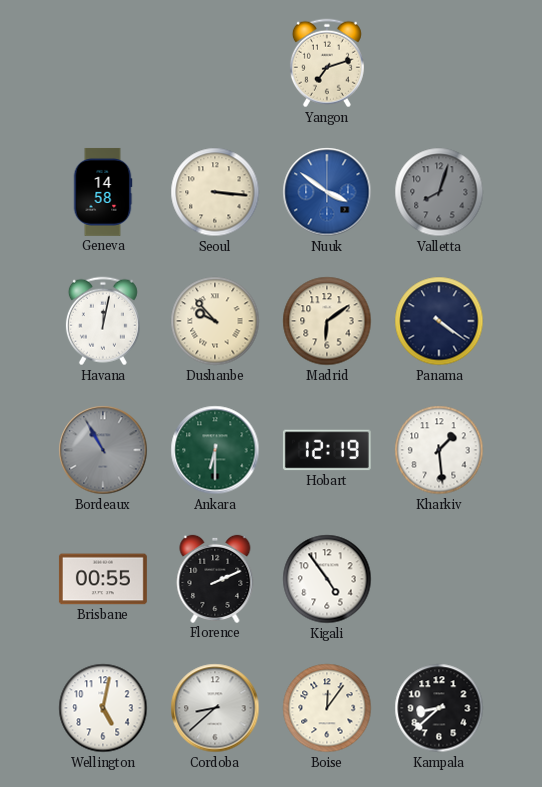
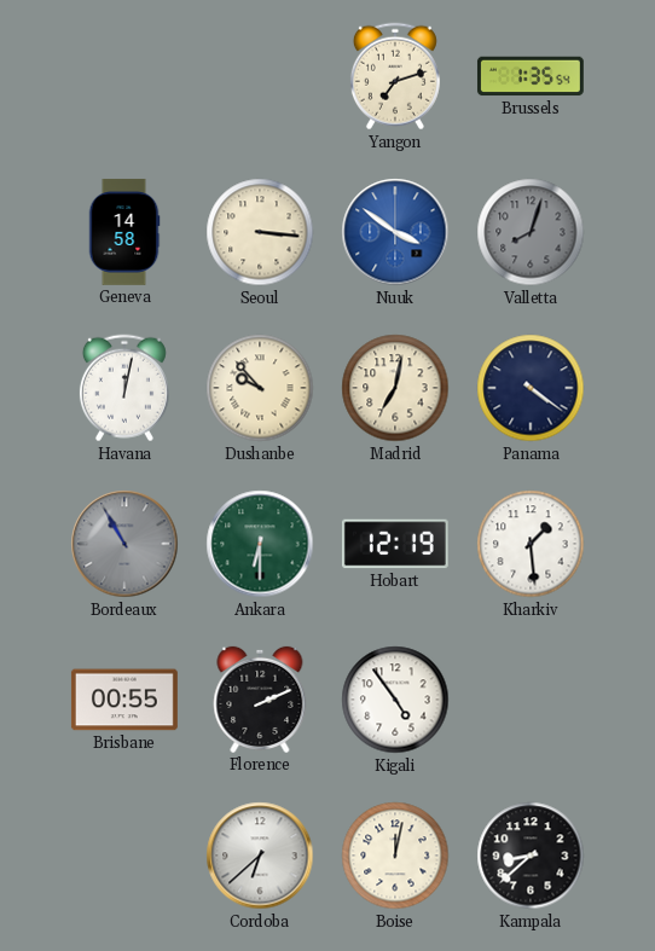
Brussels: none -> 1:35 (531, 76)
Madrid: 6:09 -> 7:02 (395, 388)
Wellington: 5:02 -> none (103, 708)
Cordoba: 8:38 -> 6:38 (260, 856)
Boise: 12:06 -> 12:02 (395, 856)
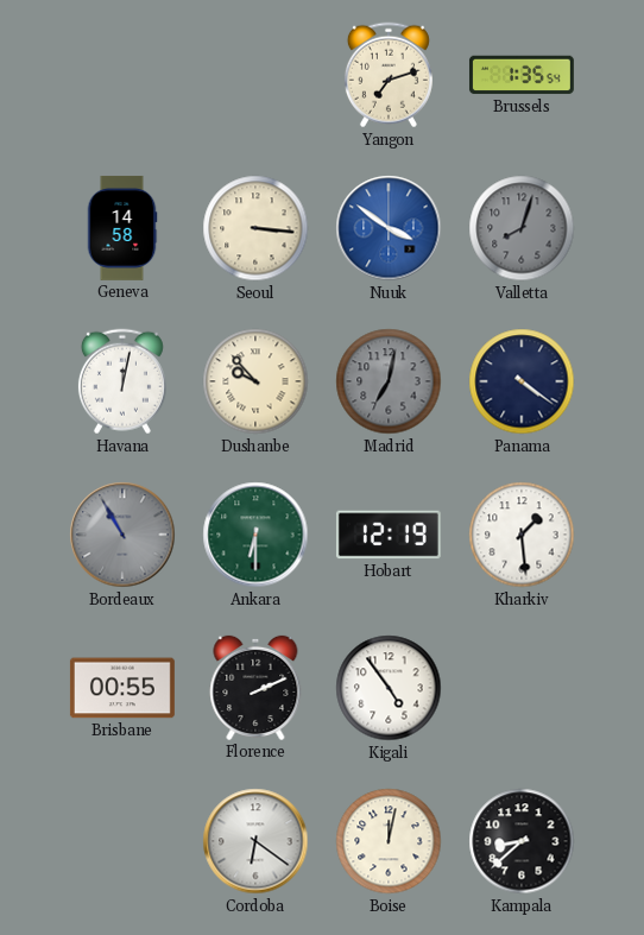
Madrid dial: cream -> grey (389, 381)
Cordoba: 6:38 -> 6:21 (255, 841)
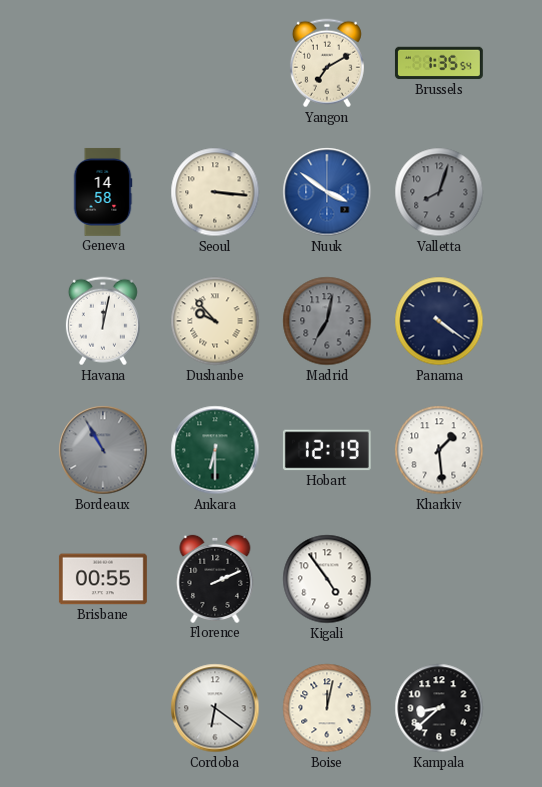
Yangon: 7:12 -> 7:10 (327, 63)
